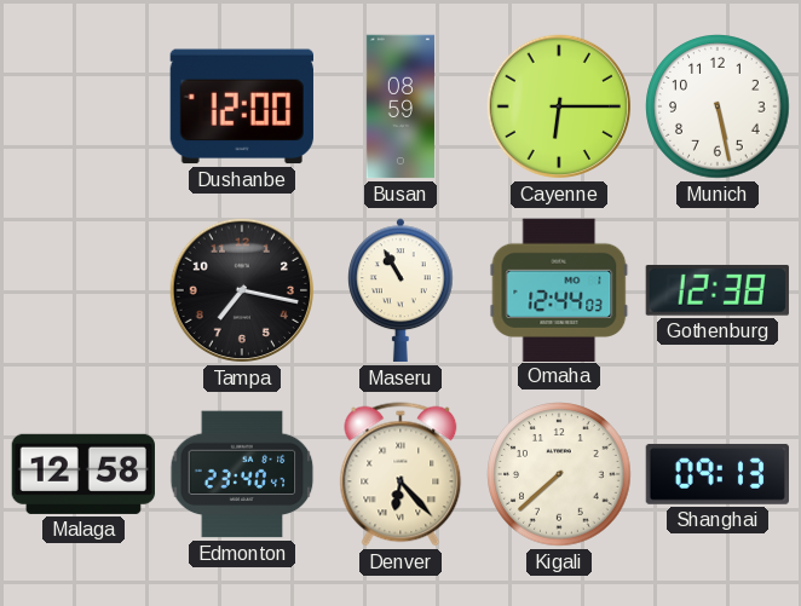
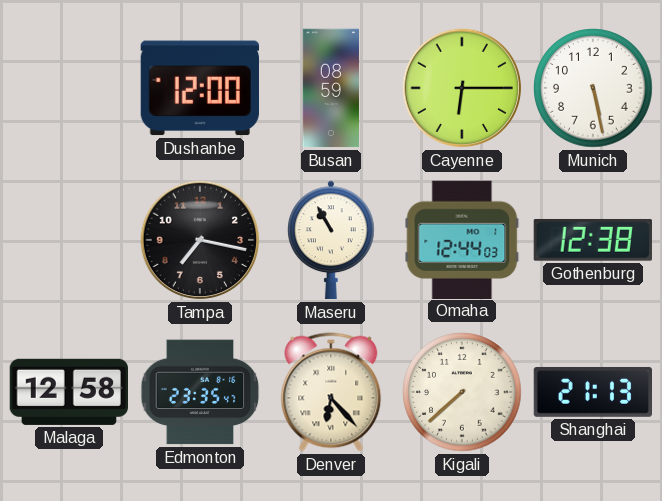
Edmonton: 23:40 -> 23:35 (200, 392)
Shanghai: 09:13 -> 21:13 (592, 392)
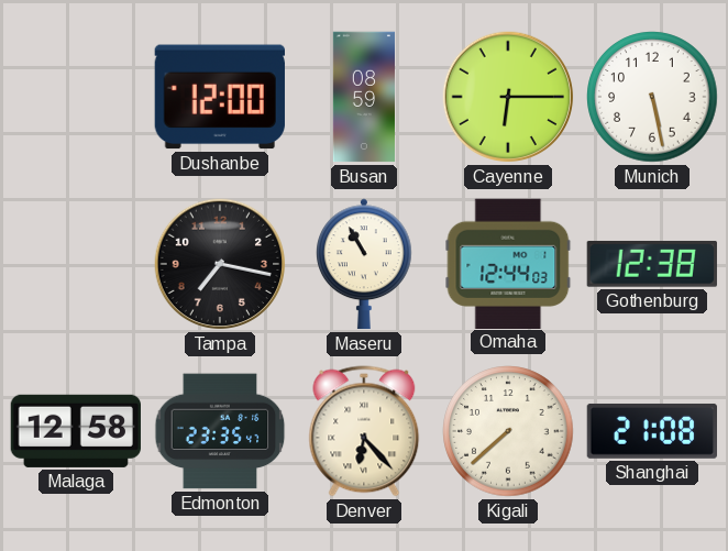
Shanghai: 21:13 -> 21:08 (651, 431)
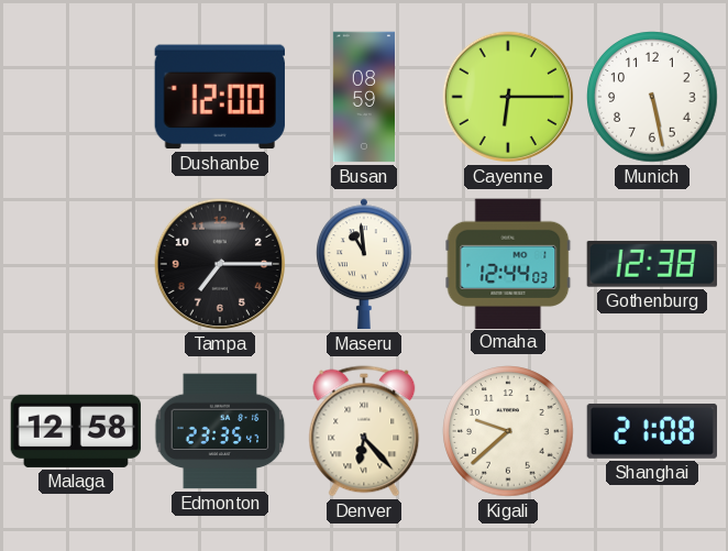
Tampa: 7:17 -> 7:15 (220, 264)
Maseru: 10:55 -> 10:59 (365, 264)
Kigali: 7:38 -> 9:38 (508, 431)
